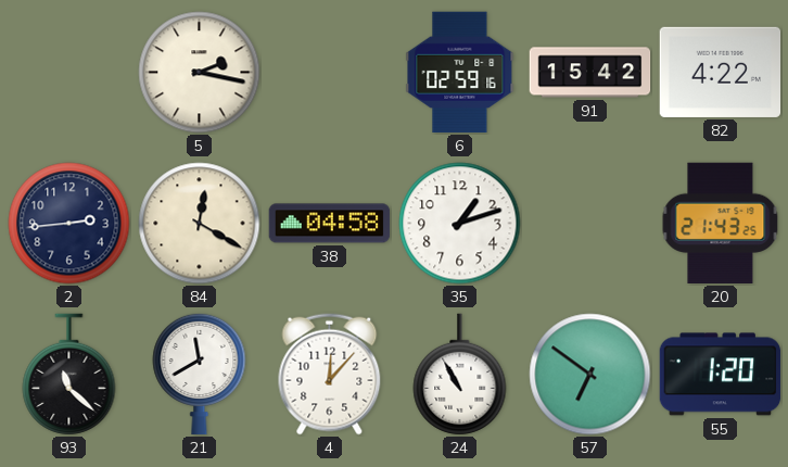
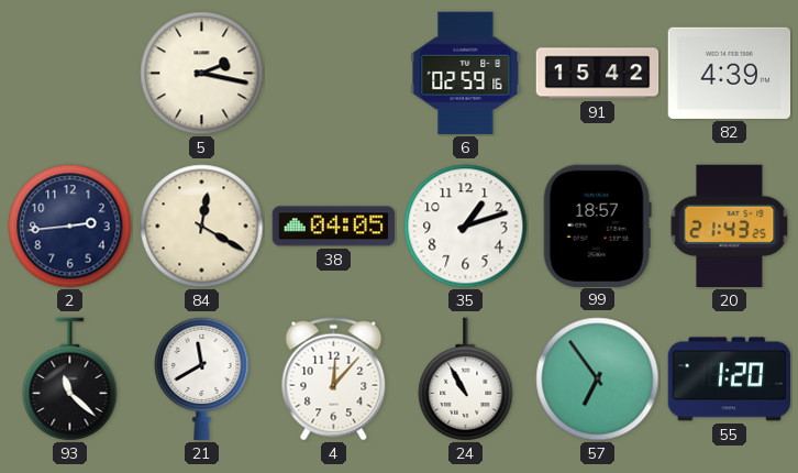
82: 4:22 -> 4:39 (730, 73)
38: 04:58 -> 04:05 (334, 227)
99: none -> 18:57 (597, 226)
57: 6:51 -> 6:54 (598, 380)
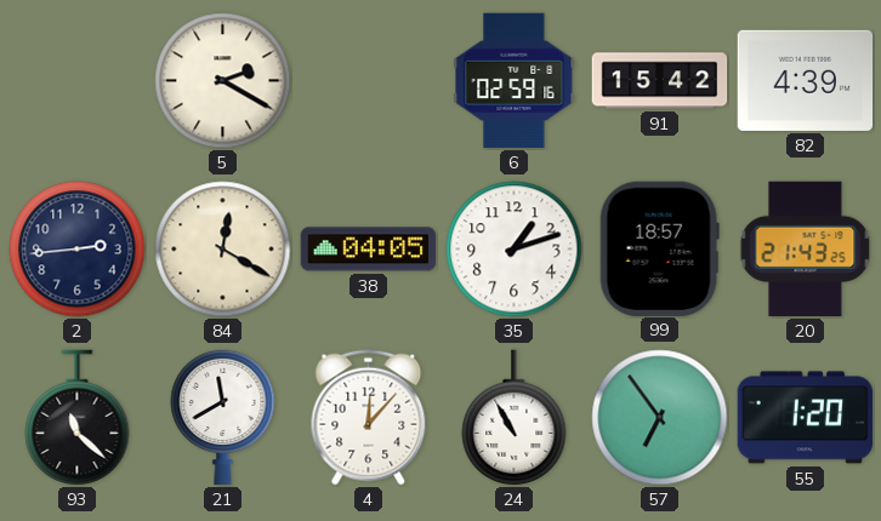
5: 2:17 -> 2:20 (223, 81)
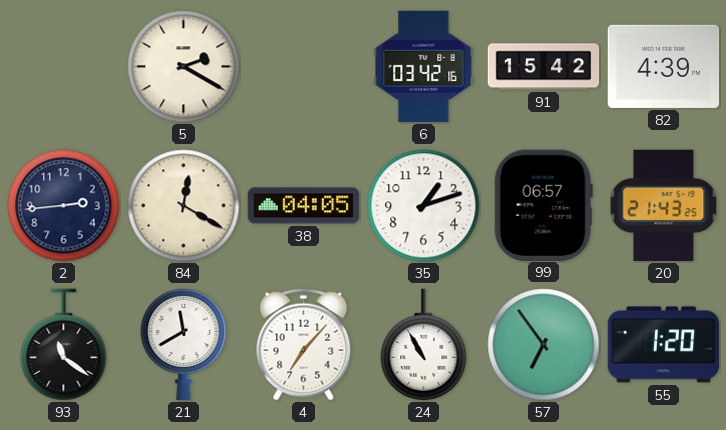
6: 02:59 -> 03:42 (424, 67)
99: 18:57 -> 06:57 (543, 205)
93: 11:22 -> 11:21 (64, 345)
4: 12:07 -> 7:07 (304, 345)
